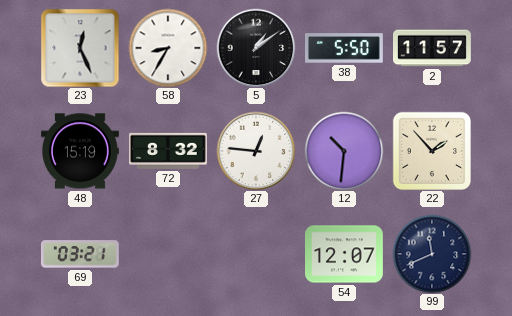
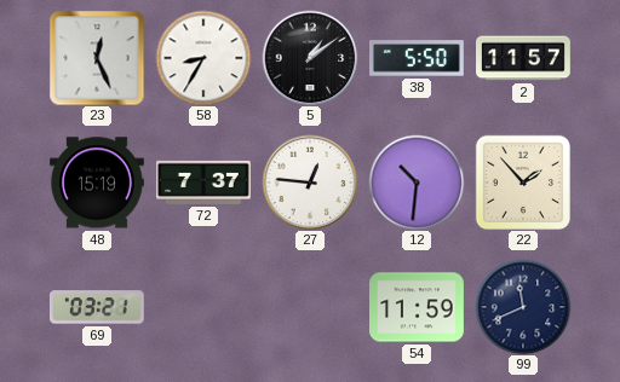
72: 8:32 -> 7:37 (205, 183)
54: 12:07 -> 11:59 (418, 307)
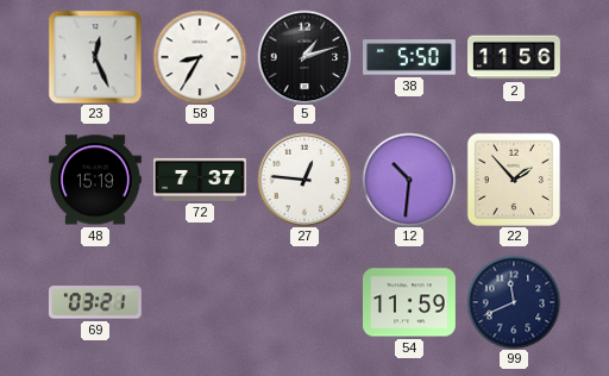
5: 1:09 -> 1:12 (304, 57)
2: 11:57 -> 11:56 (515, 57)
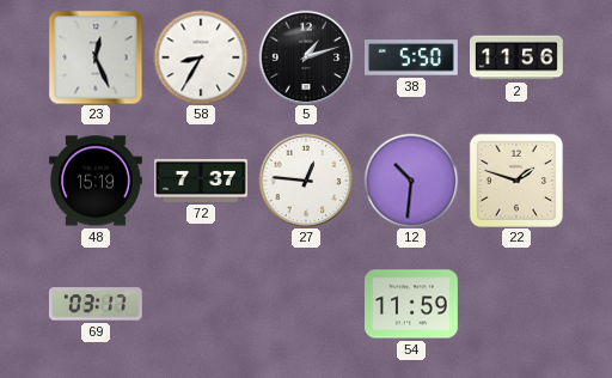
22: 1:53 -> 1:48 (516, 181)
69: 03:21 -> 03:17 (96, 304)
99: 11:41 -> none (514, 302)
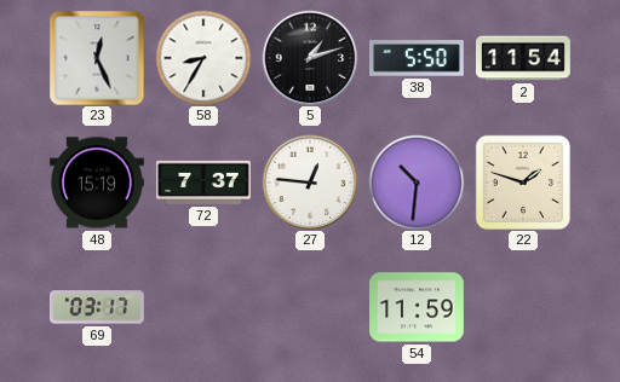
2: 11:56 -> 11:54 (524, 58)
